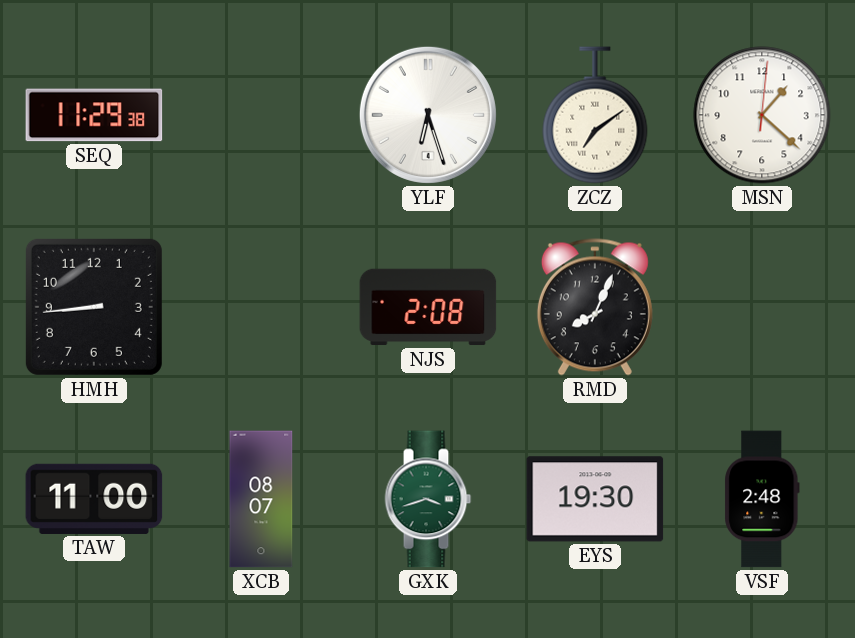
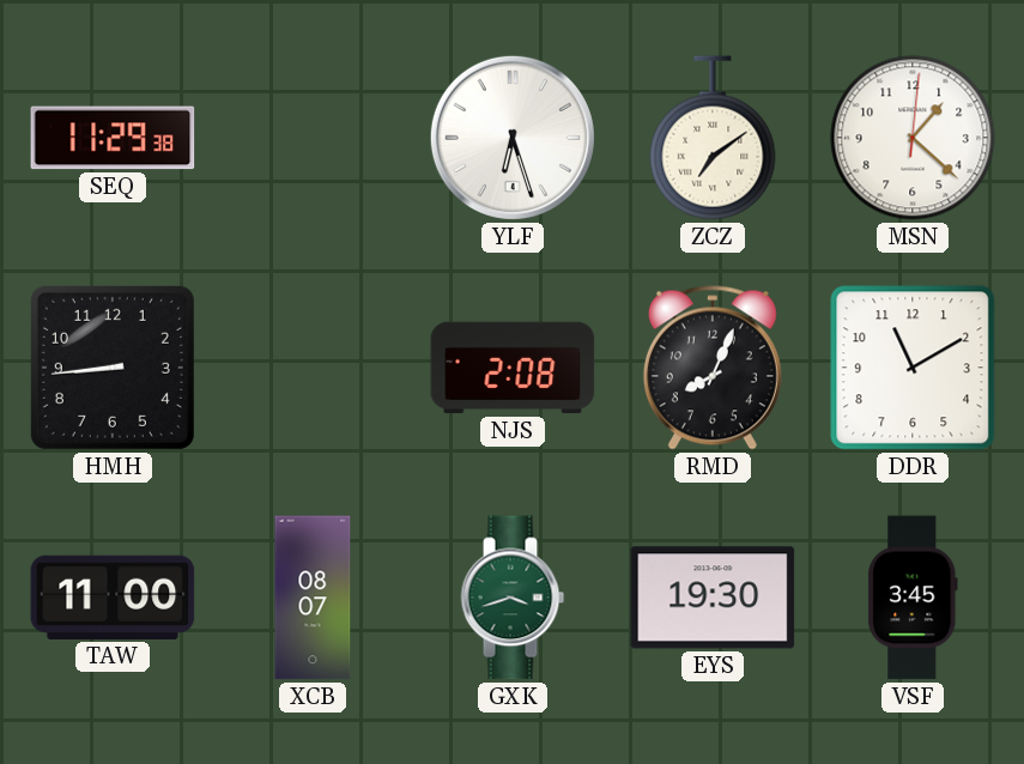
DDR: none -> 11:10 (913, 368)
VSF: 2:48 -> 3:45 (913, 598)
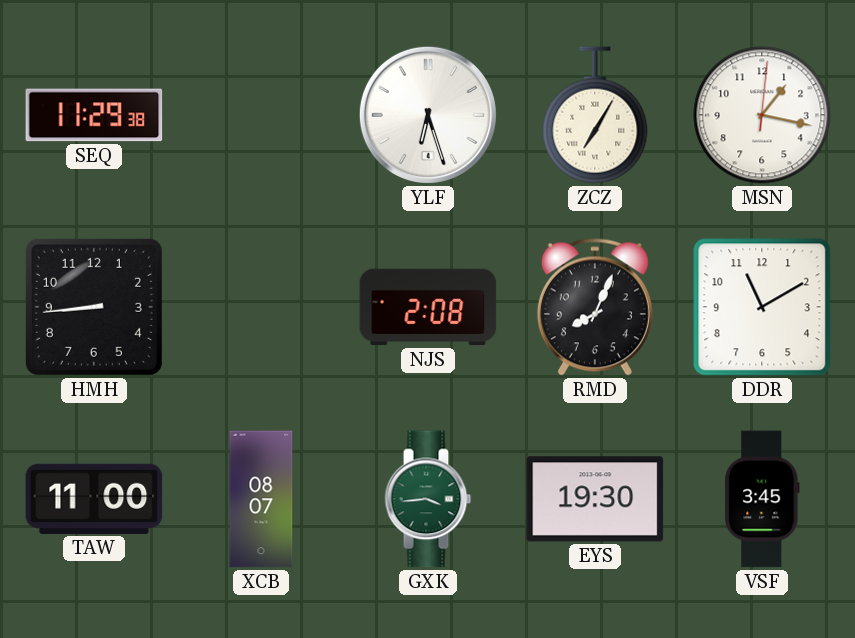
ZCZ: 7:09 -> 7:05 (595, 115)
MSN: 1:22 -> 1:17 (762, 115)
GXK: 3:42 -> 3:44 (428, 499)
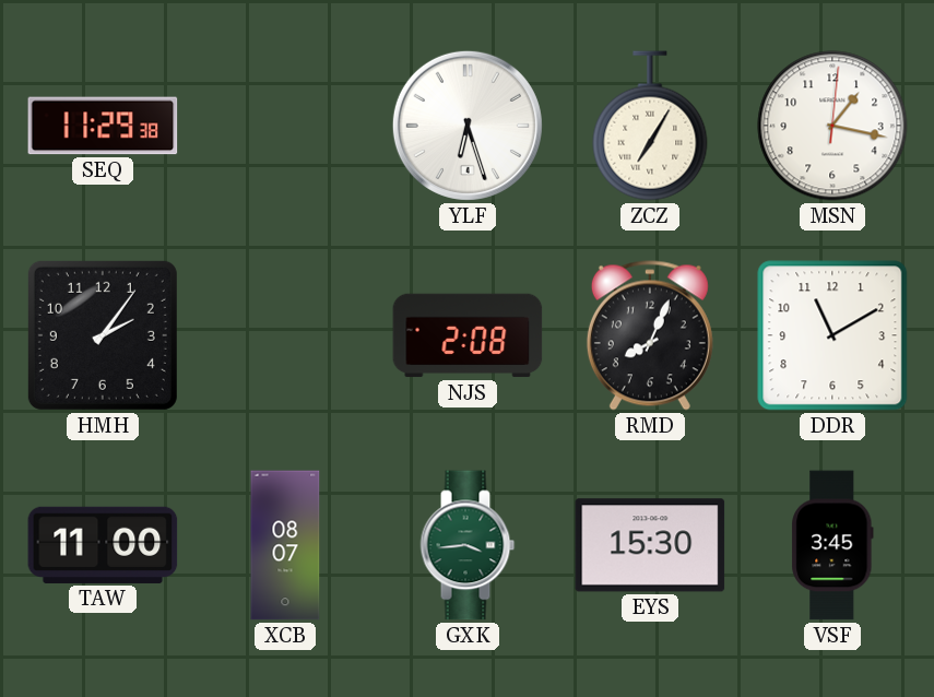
HMH: 8:44 -> 2:06 (103, 335)
EYS: 19:30 -> 15:30 (650, 545)
